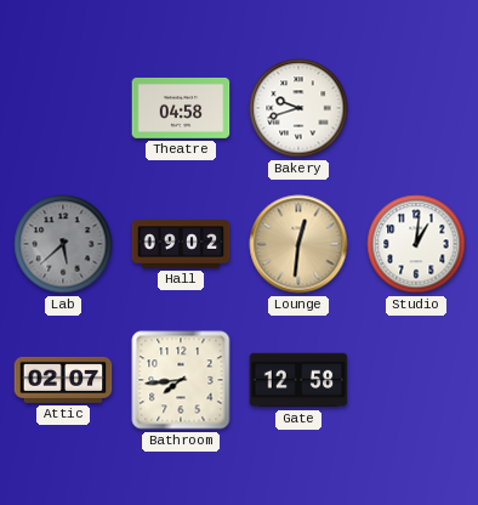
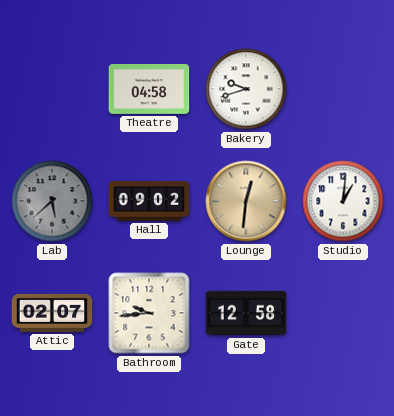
Bathroom: 7:44 -> 9:44 (149, 313)
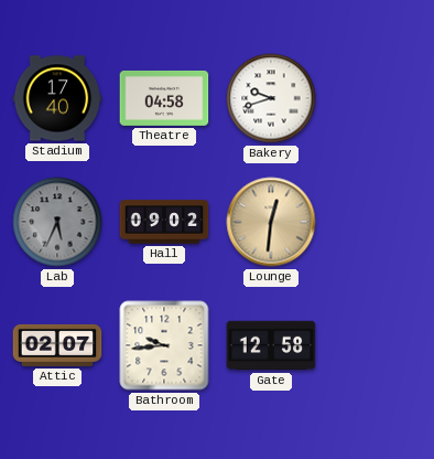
Stadium: none -> 17:40 (57, 98)
Lab: 5:38 -> 5:34 (57, 222)
Studio: 1:01 -> none (343, 201)
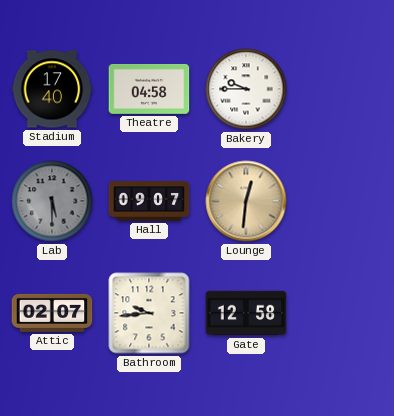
Bakery: 9:42 -> 9:45 (246, 89)
Lab: 5:34 -> 5:30 (52, 201)
Hall: 09:02 -> 09:07 (149, 201)
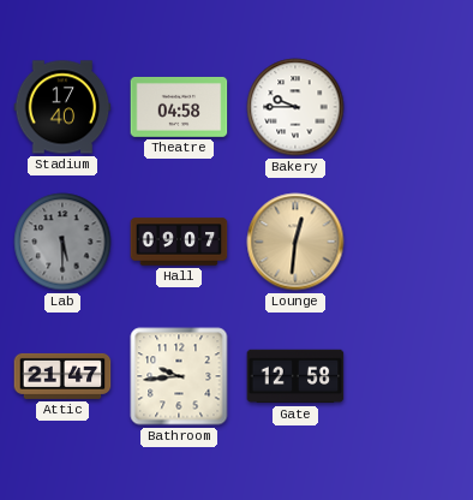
Attic: 02:07 -> 21:47 (62, 376)
